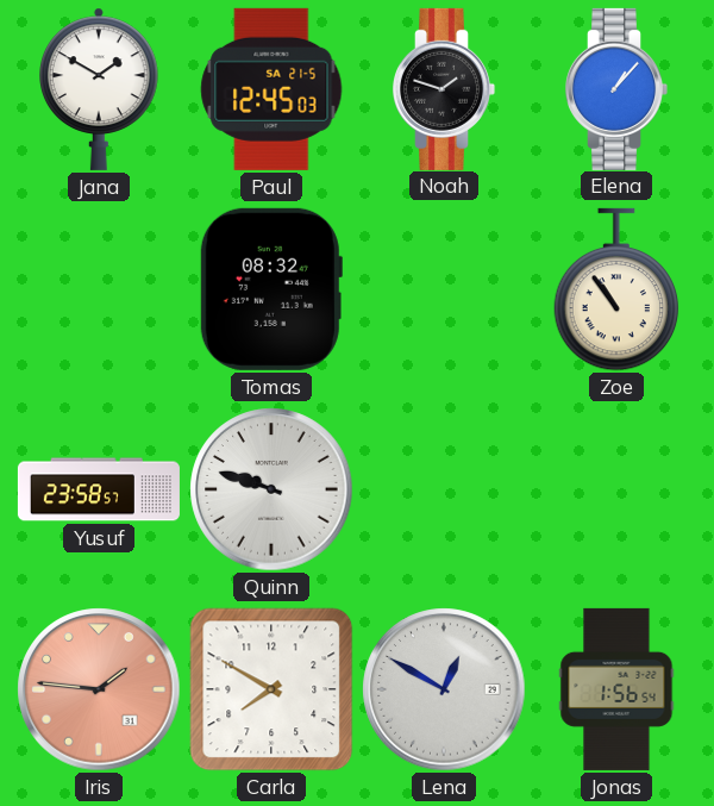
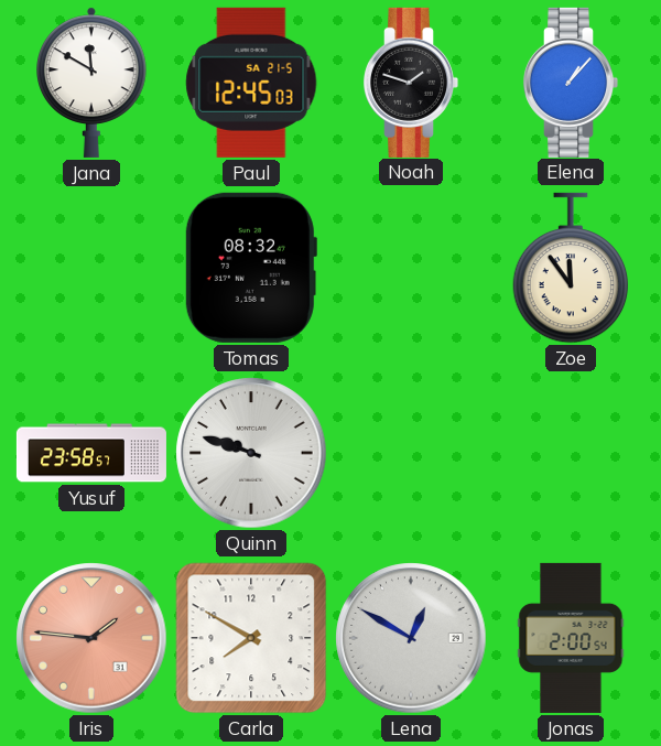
Jana: 1:50 -> 11:50 (93, 83)
Zoe: 10:54 -> 11:54 (571, 268)
Jonas: 1:56 -> 2:00 (571, 638)
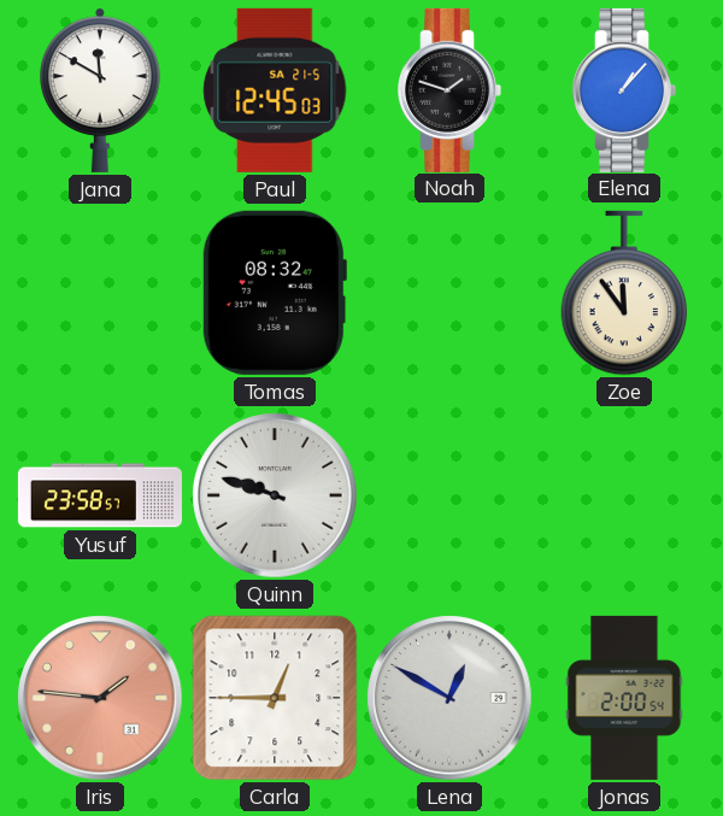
Carla: 7:50 -> 12:45 (275, 698)
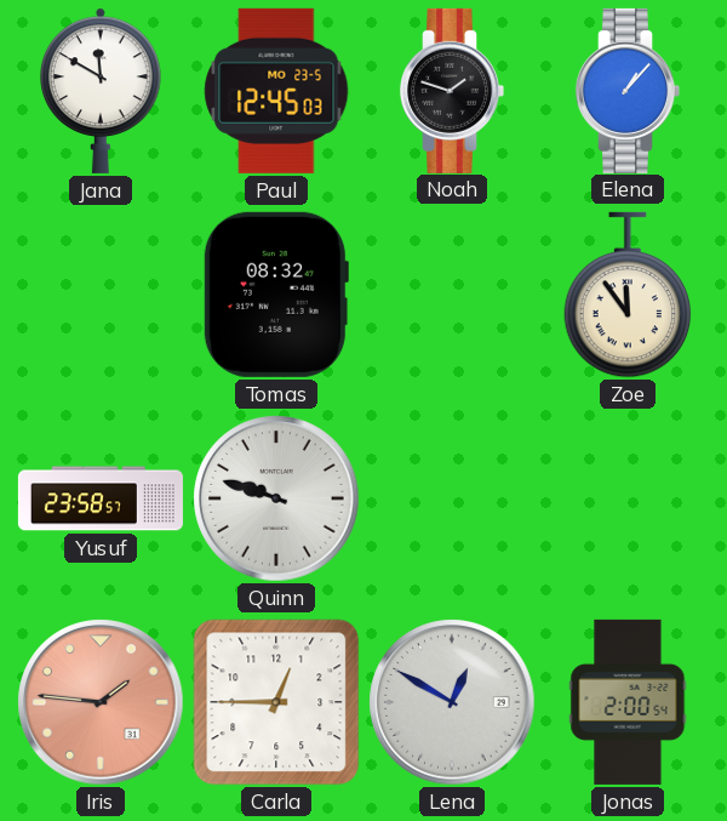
Paul date: SA 21-5 -> MO 23-5 (276, 91)
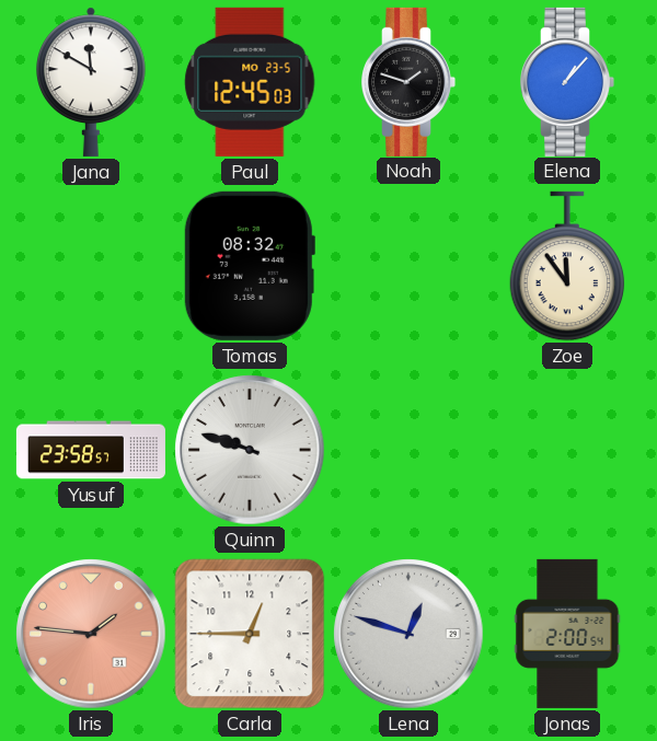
Lena: 12:50 -> 12:48 (408, 634)
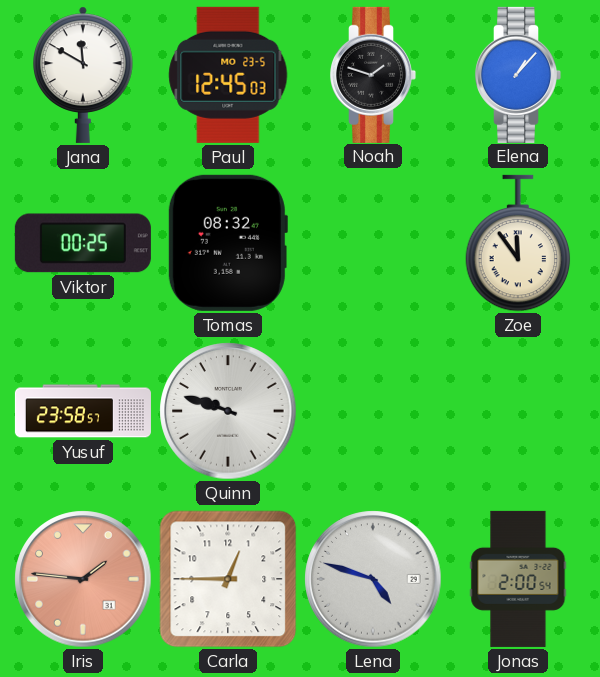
Viktor: none -> 00:25 (83, 243)
Lena: 12:48 -> 4:48 (373, 579)
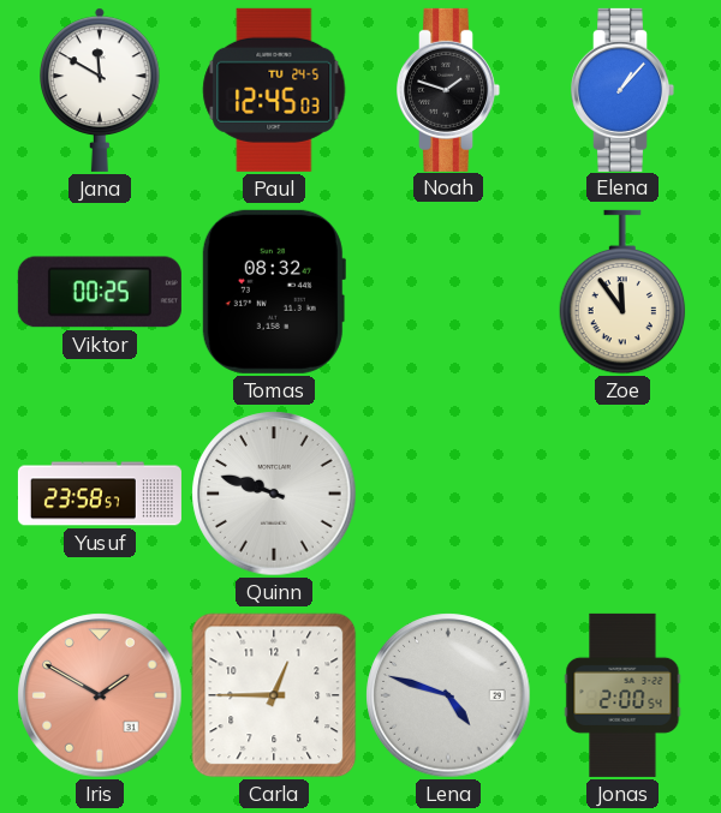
Paul date: MO 23-5 -> TU 24-5 (274, 90)
Iris: 1:46 -> 1:50 (100, 695)
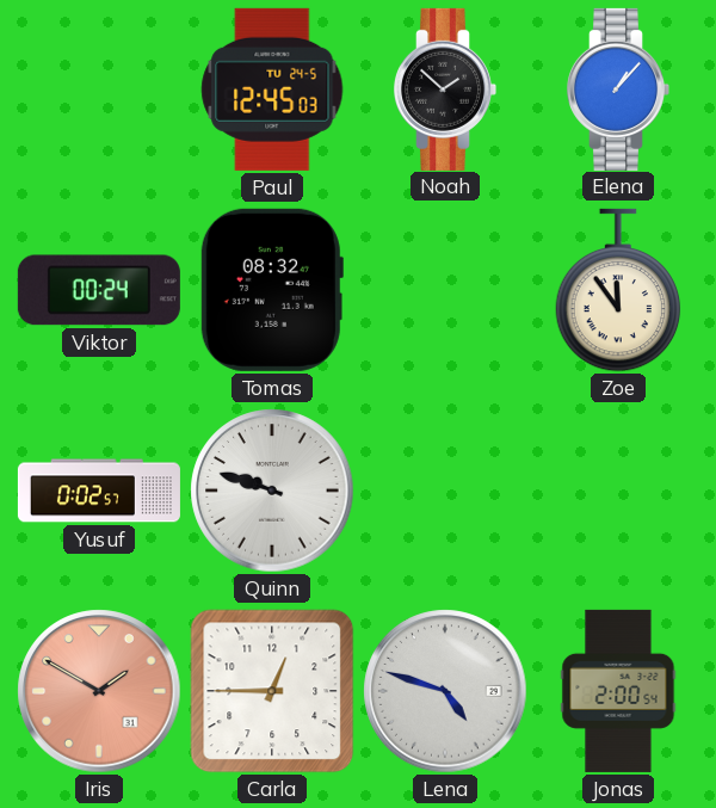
Jana: 11:50 -> none (101, 90)
Noah: 1:48 -> 1:52 (446, 90)
Viktor: 00:25 -> 00:24 (99, 290)
Yusuf: 23:58 -> 0:02 (99, 491)
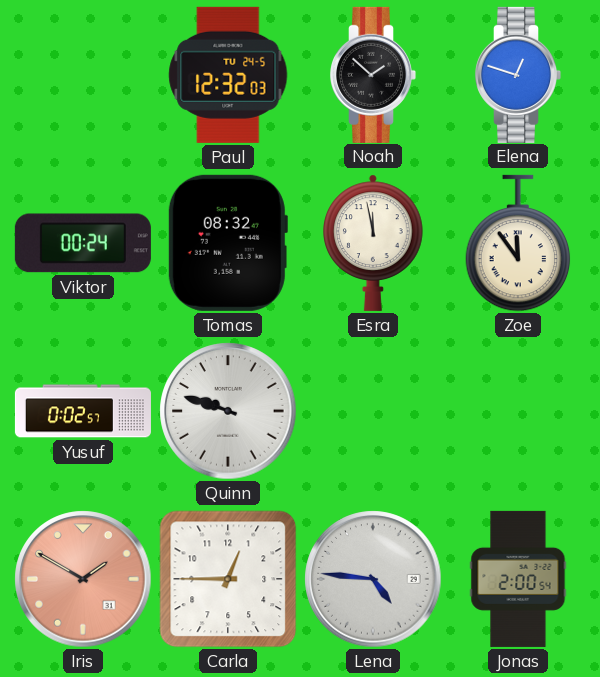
Paul: 12:45 -> 12:32 (228, 75)
Elena: 1:07 -> 12:48 (519, 75)
Esra: none -> 11:58 (374, 243)
Lena: 4:48 -> 4:46 (373, 579)
